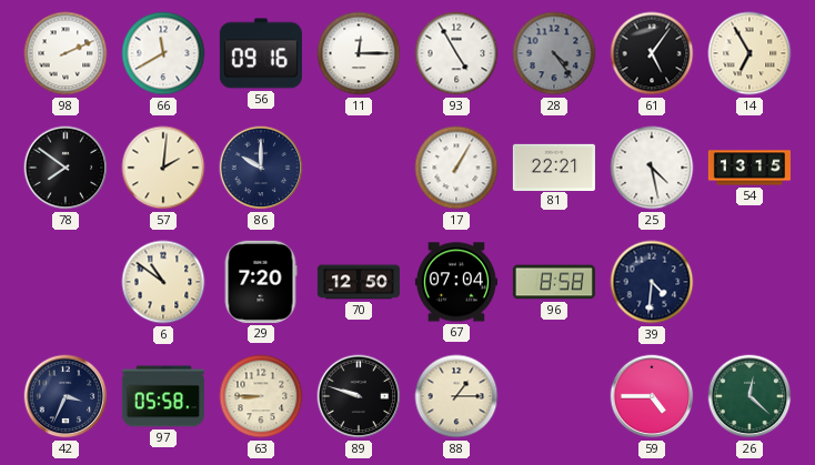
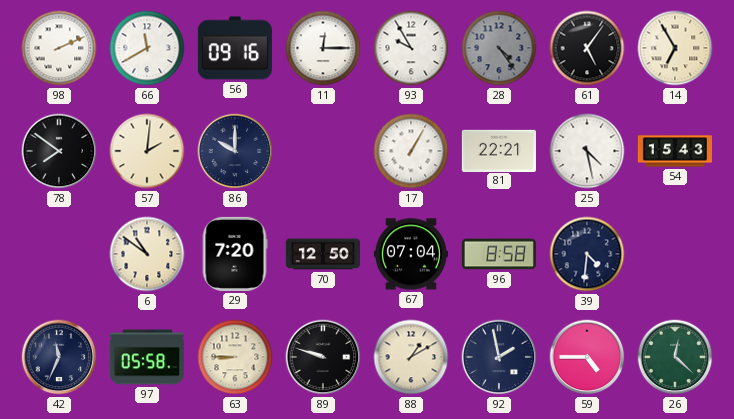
93: 4:55 -> 9:55 (411, 48)
54: 13:15 -> 15:43 (675, 151)
42: 3:34 -> 11:34 (59, 357)
88: 1:15 -> 1:10 (411, 357)
92: none -> 1:58 (499, 357)
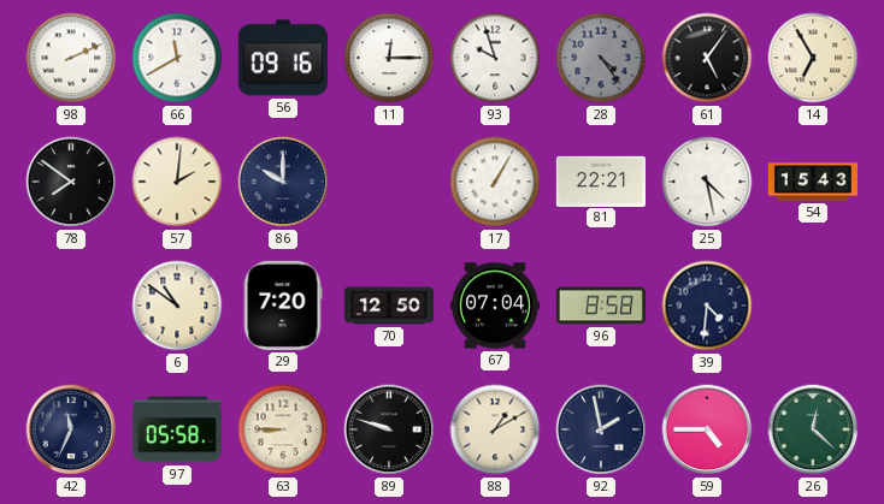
93: 9:55 -> 9:57 (495, 58)
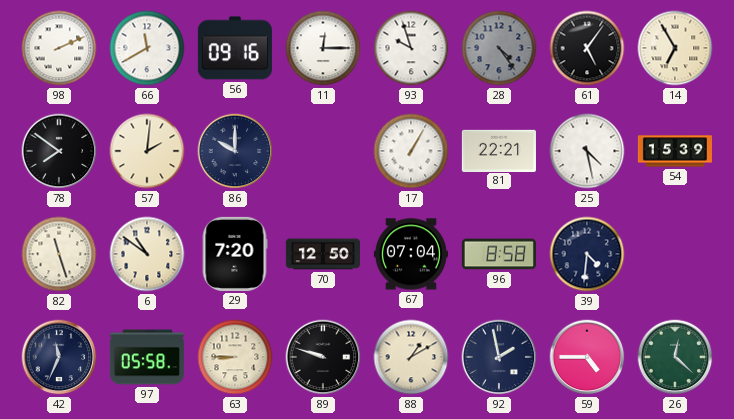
54: 15:43 -> 15:39 (675, 151)
82: none -> 11:27 (59, 254)
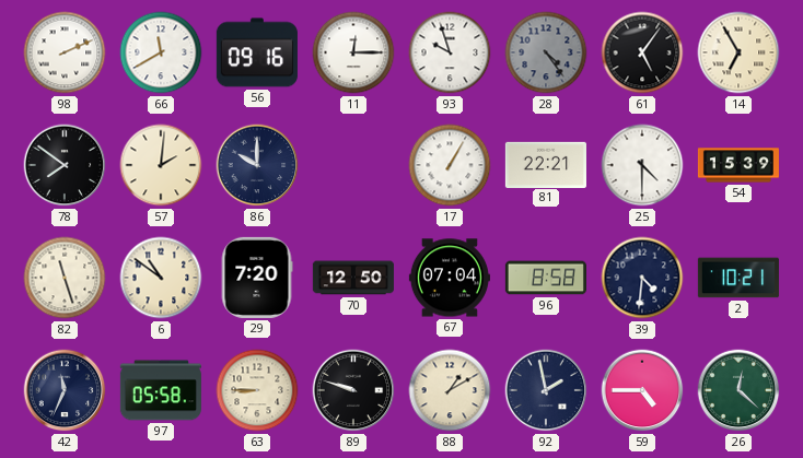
25: 4:28 -> 4:30 (642, 165)
2: none -> 10:21 (738, 278)
